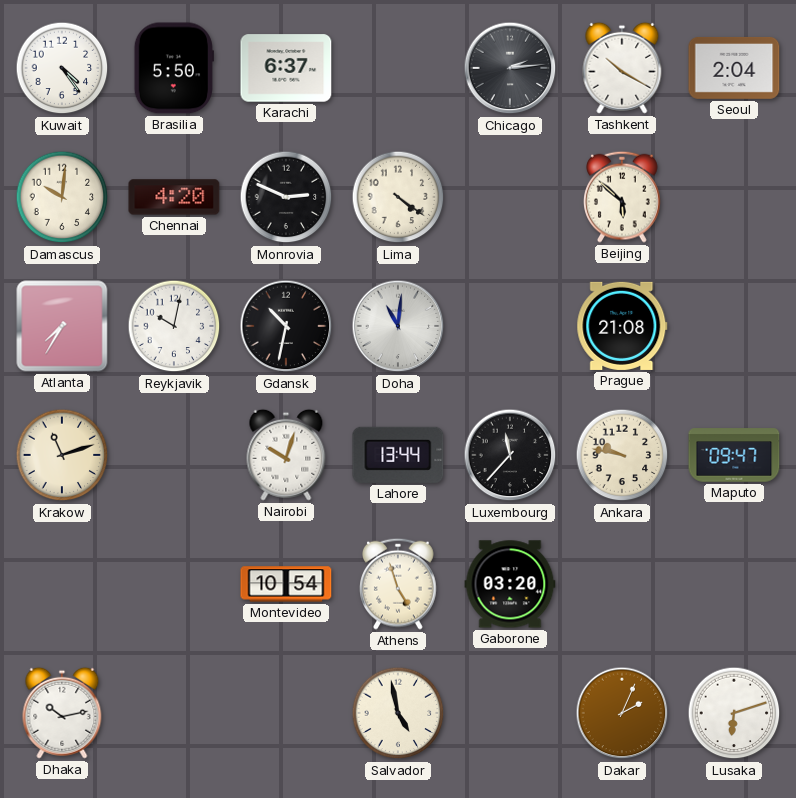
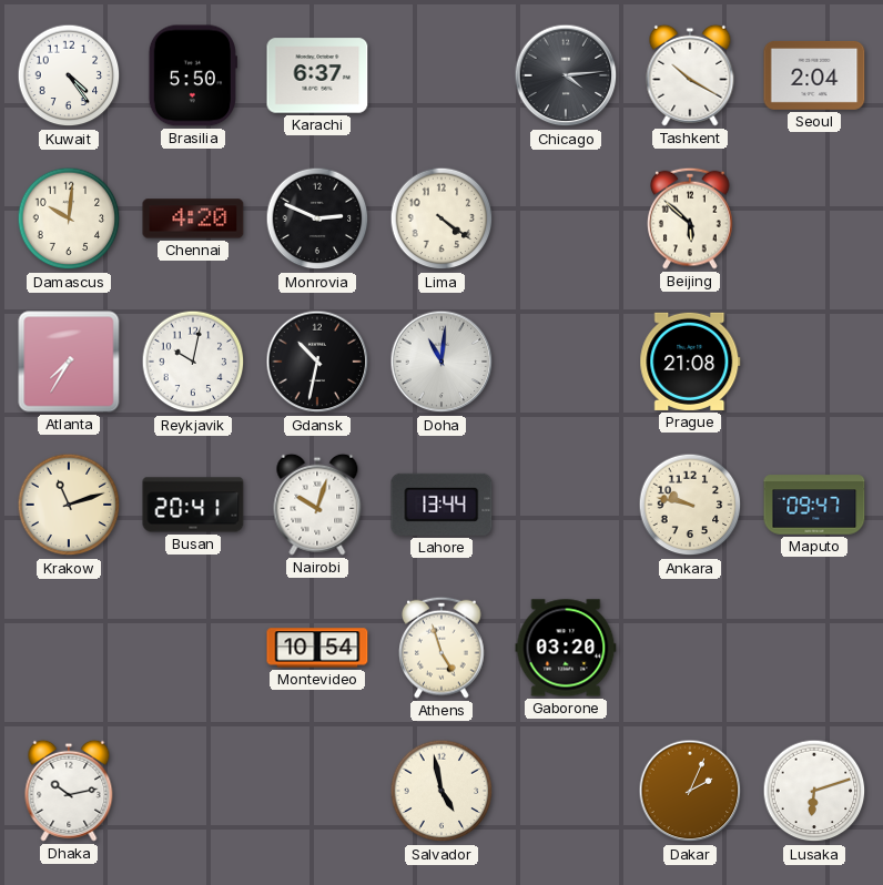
Chicago: 2:14 -> 4:14 (566, 75)
Busan: none -> 20:41 (193, 505)
Luxembourg: 11:37 -> none (510, 455)
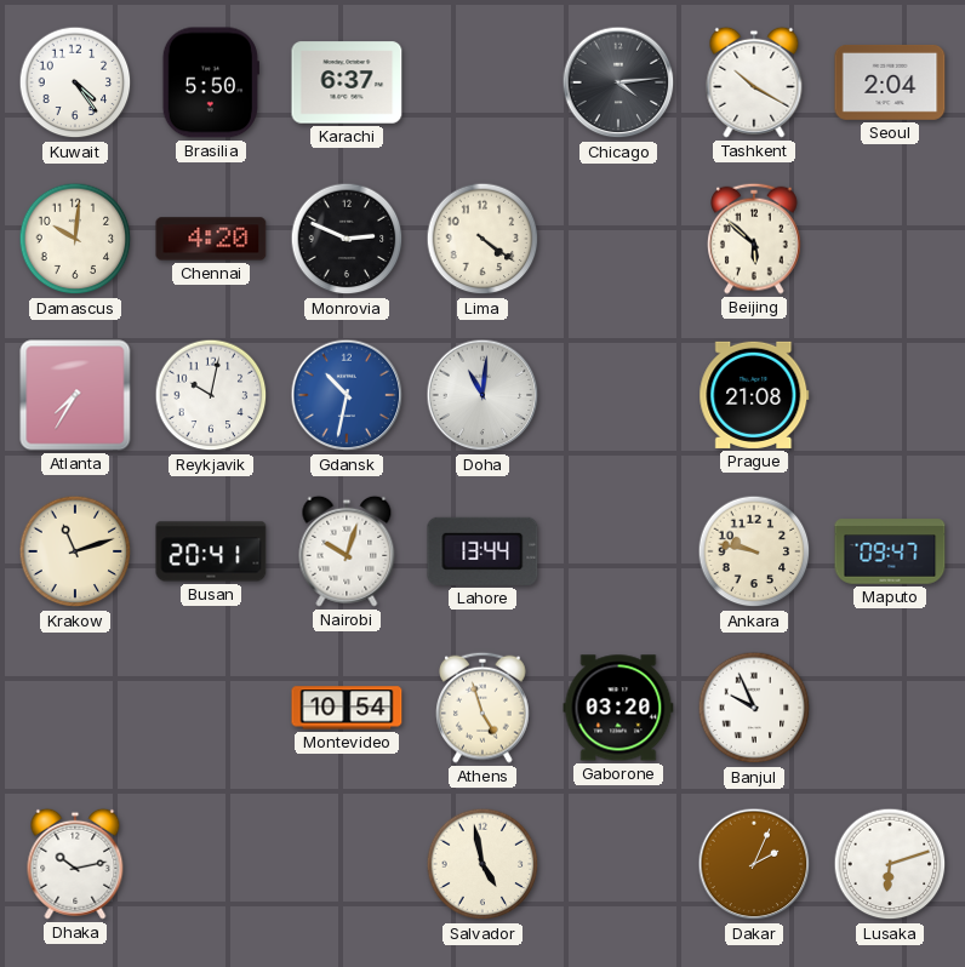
Gdansk dial: black -> blue (347, 395)
Banjul: none -> 9:56 (754, 708)
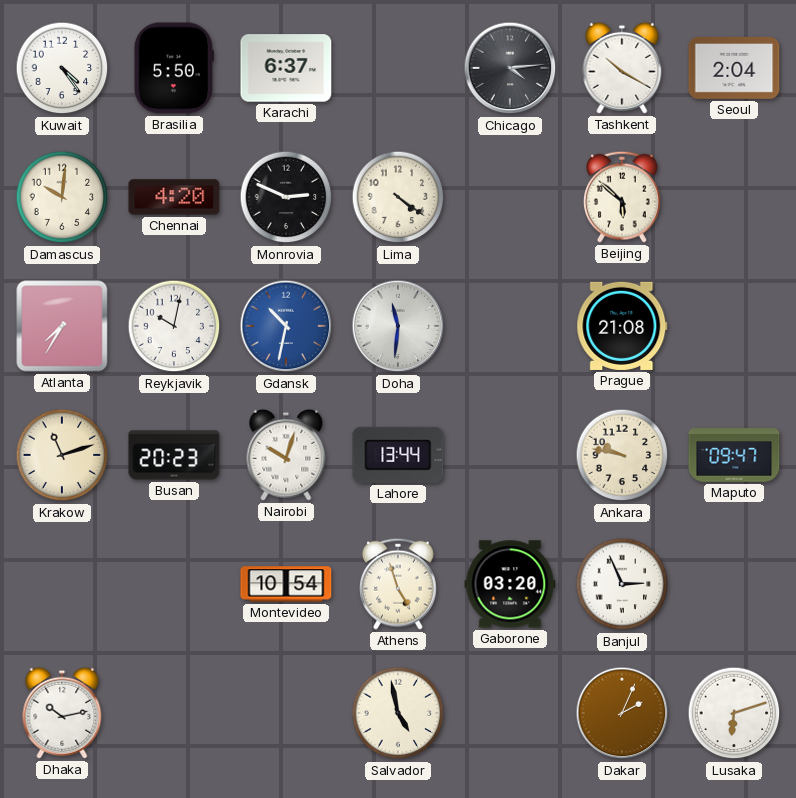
Doha: 11:01 -> 11:31 (398, 326)
Busan: 20:41 -> 20:23 (174, 455)
Banjul: 9:56 -> 2:56 (622, 584)
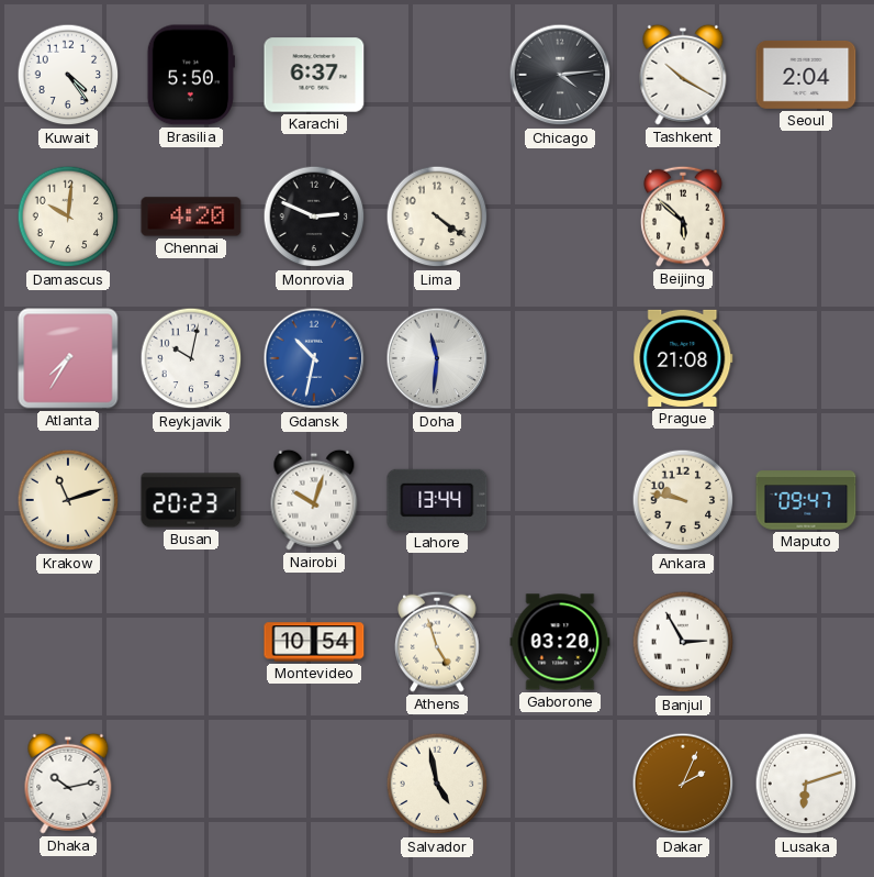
Banjul: 2:56 -> 2:55 (683, 642)
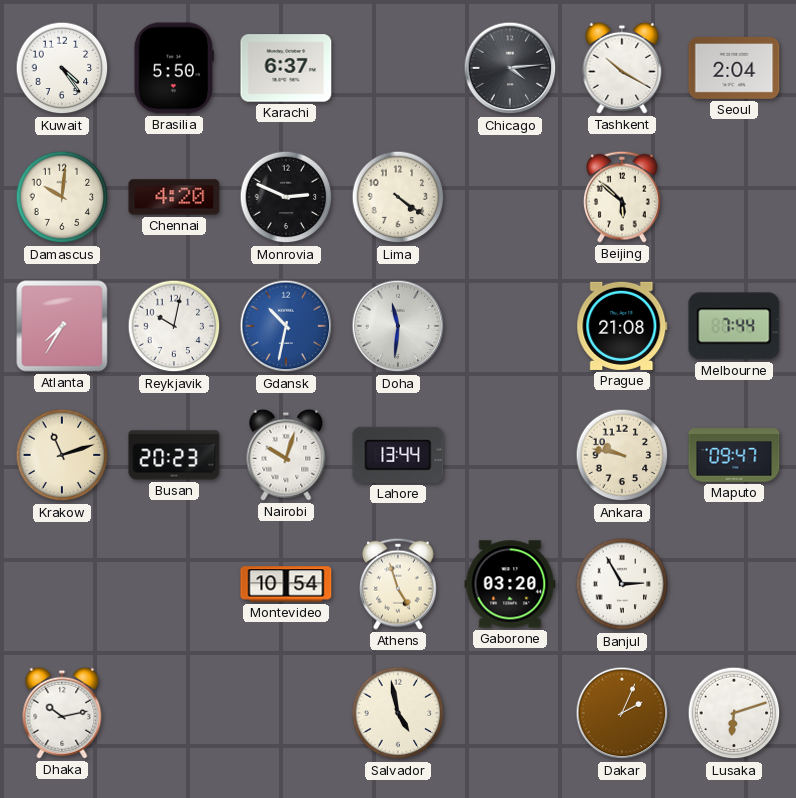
Melbourne: none -> 7:44 (734, 326)
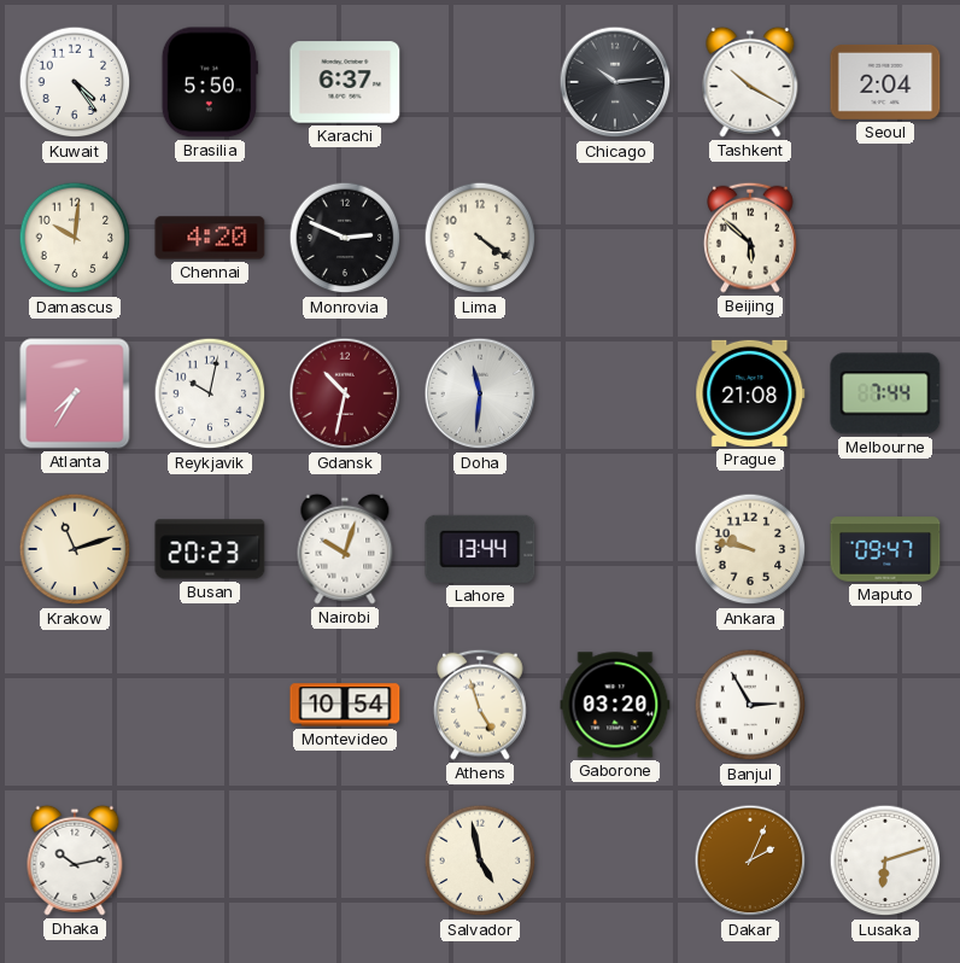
Chicago: 4:14 -> 10:14 (615, 82)
Gdansk dial: blue -> burgundy (345, 393)
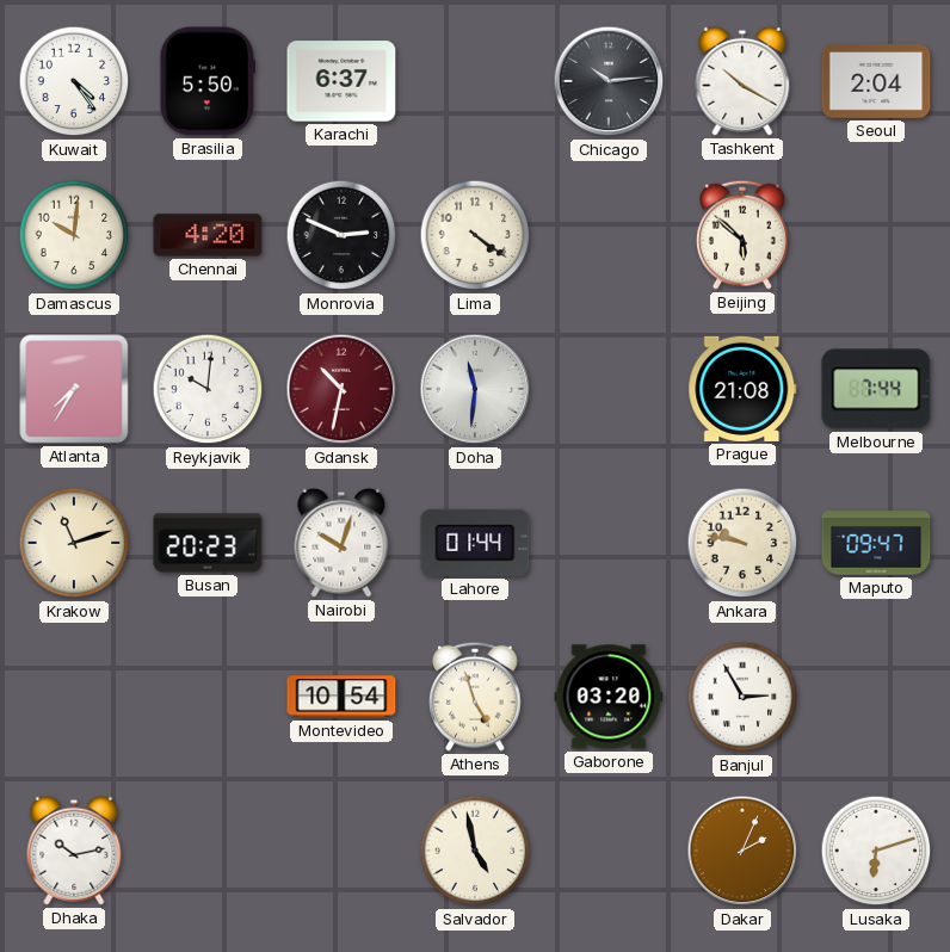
Reykjavik: 10:02 -> 10:01 (208, 389)
Lahore: 13:44 -> 01:44 (475, 543)
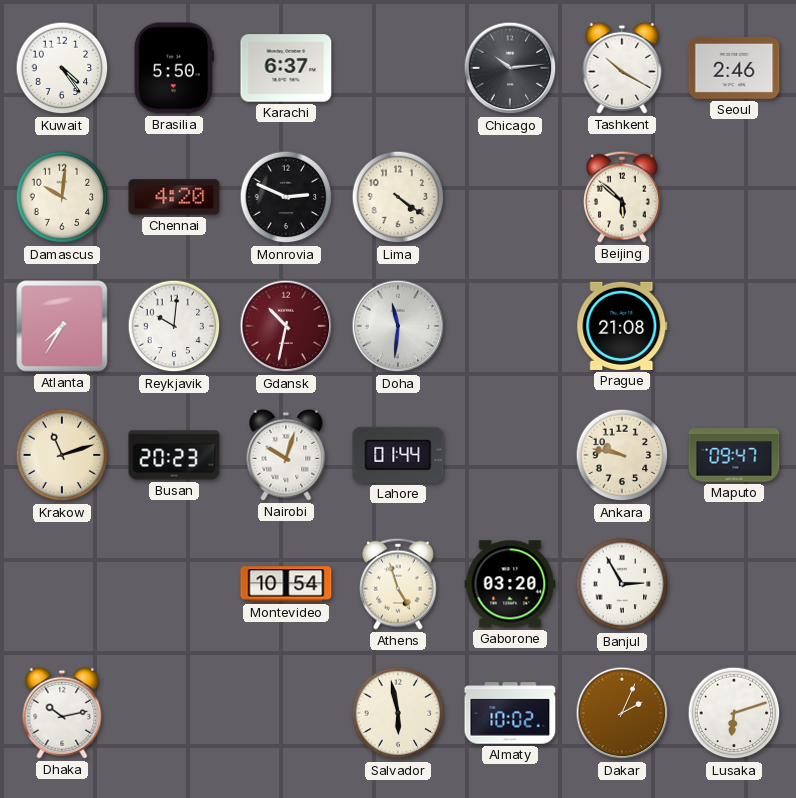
Seoul: 2:04 -> 2:46 (734, 68)
Melbourne: 7:44 -> none (876, 389)
Salvador: 4:58 -> 5:58 (398, 713)
Almaty: none -> 10:02 (510, 713)
